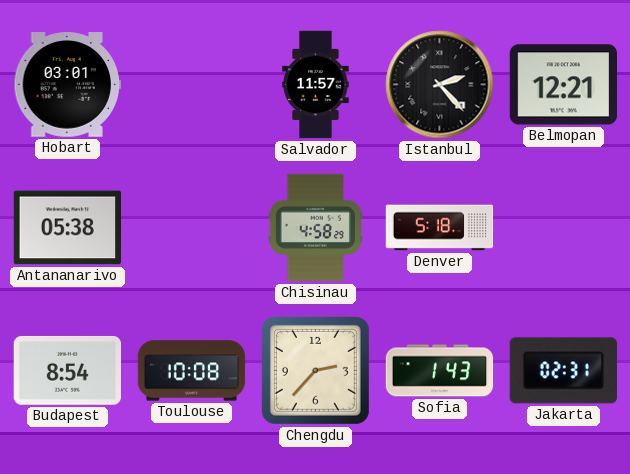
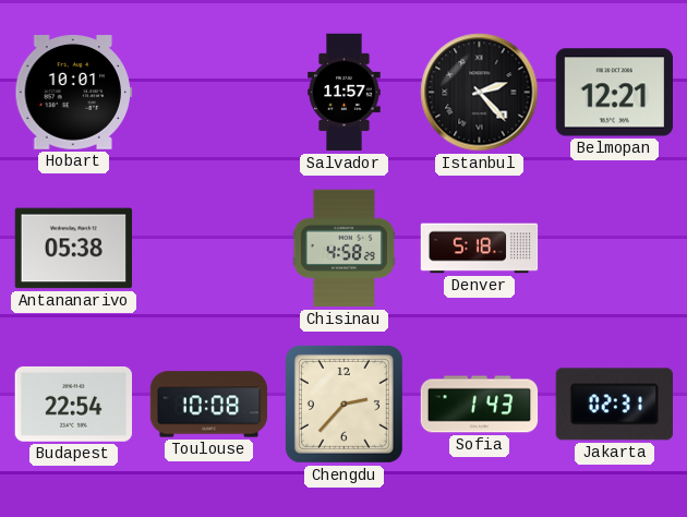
Hobart: 03:01 -> 10:01 (74, 93)
Budapest: 8:54 -> 22:54 (73, 404)
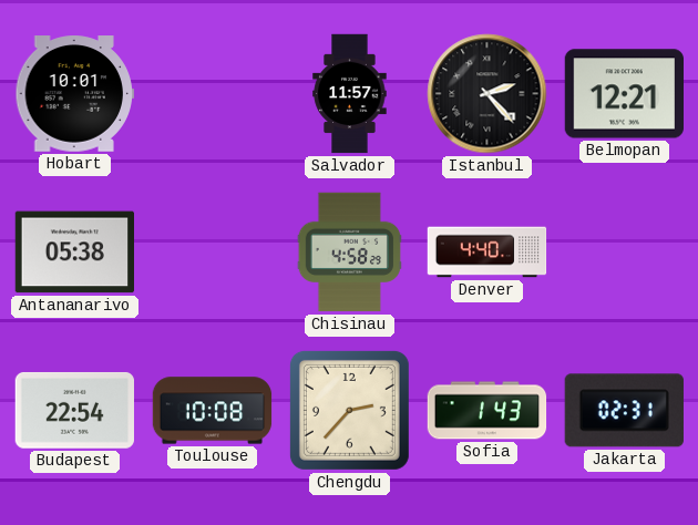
Denver: 5:18 -> 4:40 (487, 253)
